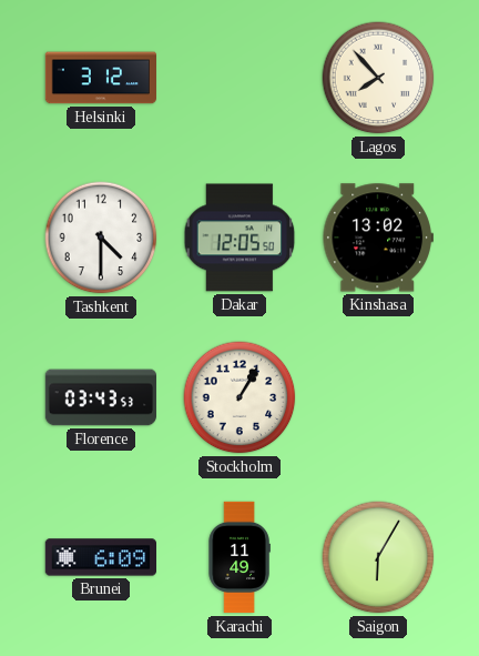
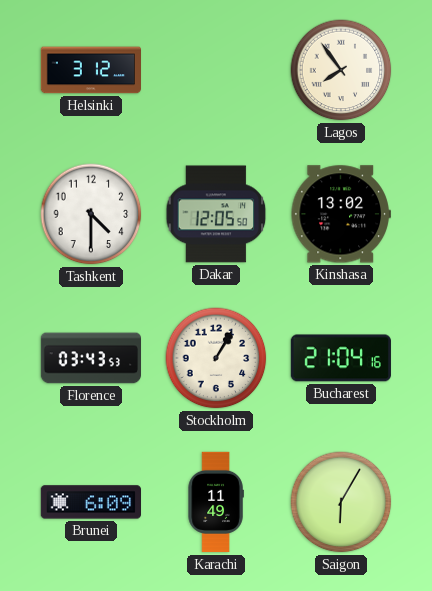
Lagos: 7:53 -> 7:54 (341, 70)
Bucharest: none -> 21:04 (341, 358)
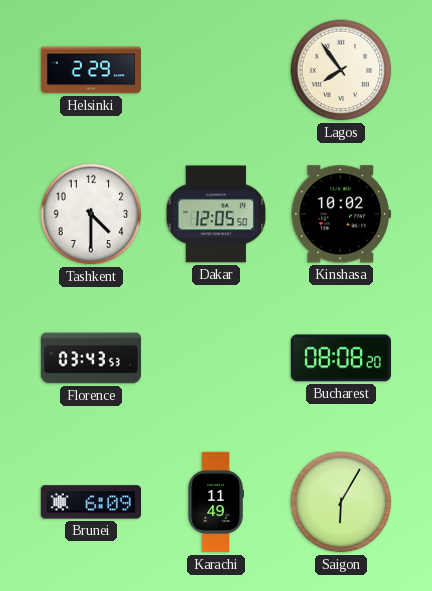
Helsinki: 3:12 -> 2:29 (90, 70)
Kinshasa: 13:02 -> 10:02 (341, 214)
Stockholm: 1:05 -> none (216, 358)
Bucharest: 21:04 -> 08:08 (341, 358)
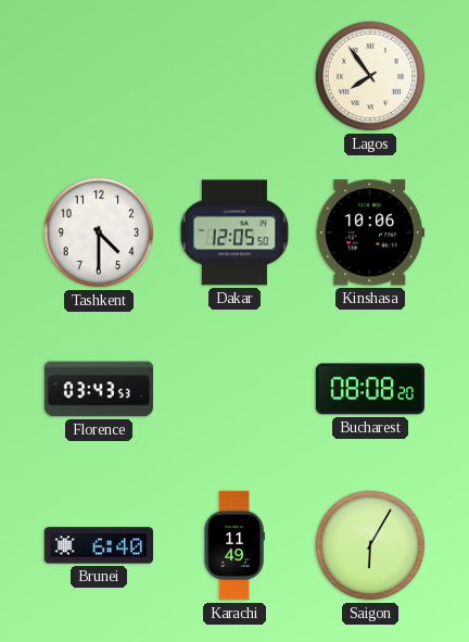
Helsinki: 2:29 -> none (90, 70)
Kinshasa: 10:02 -> 10:06 (370, 232)
Brunei: 6:09 -> 6:40 (98, 545)
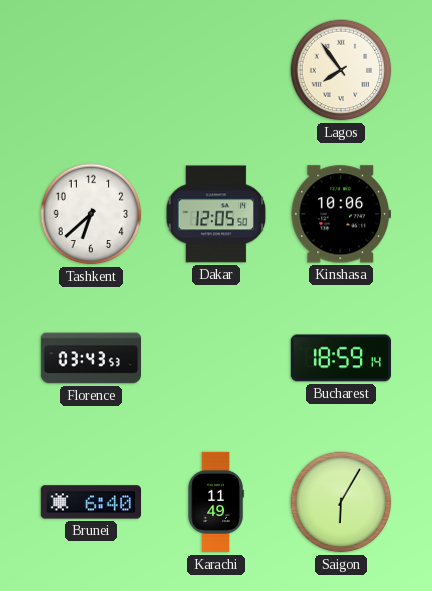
Tashkent: 4:30 -> 6:38 (91, 214)
Bucharest: 08:08 -> 18:59 (341, 358)
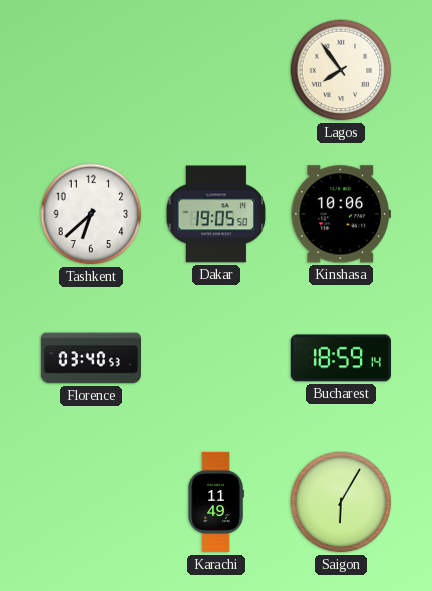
Dakar: 12:05 -> 19:05 (216, 214)
Florence: 03:43 -> 03:40 (91, 358)
Brunei: 6:40 -> none (90, 502)
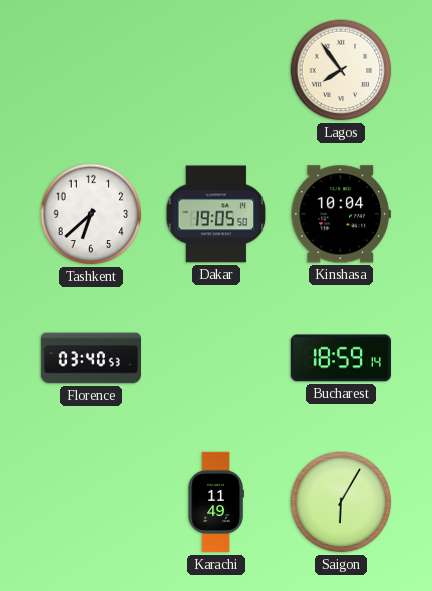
Kinshasa: 10:06 -> 10:04 (341, 214)
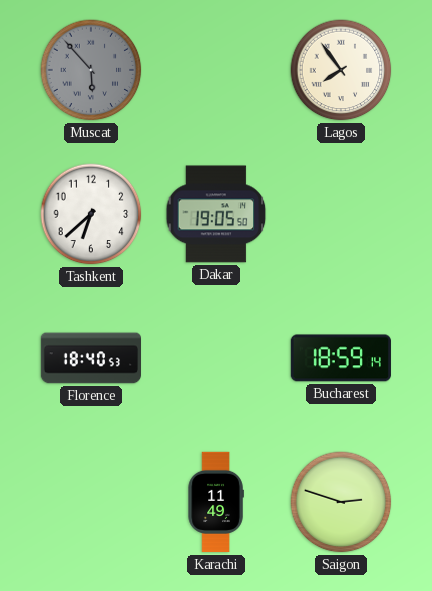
Muscat: none -> 5:53 (91, 70)
Kinshasa: 10:04 -> none (341, 214)
Florence: 03:40 -> 18:40 (91, 358)
Saigon: 6:05 -> 2:48 (341, 502)
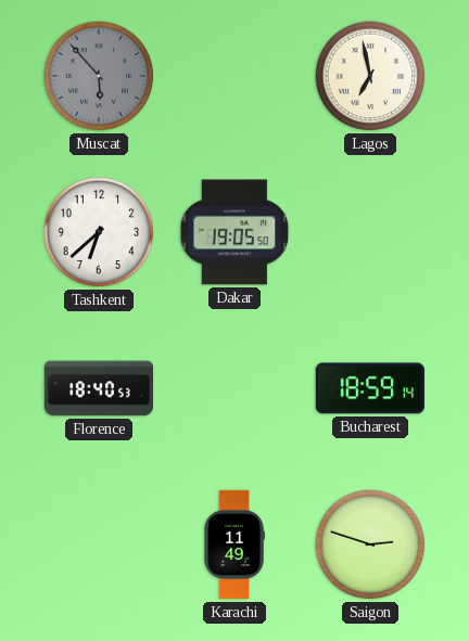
Lagos: 7:54 -> 6:58 (370, 76)
